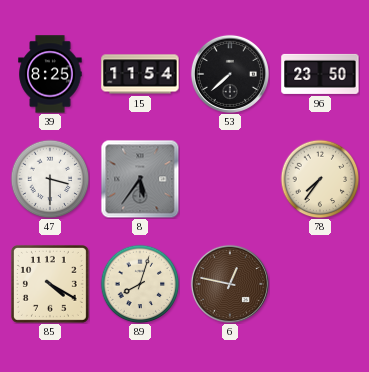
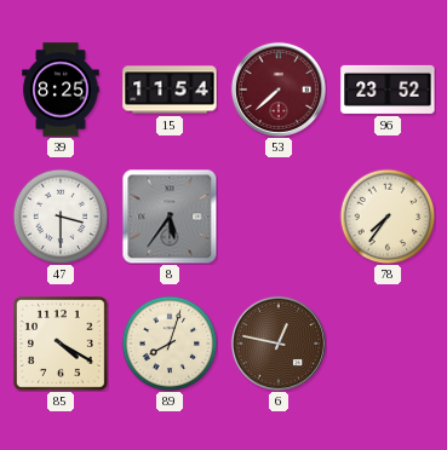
53 dial: black -> burgundy (279, 90)
96: 23:50 -> 23:52 (388, 90)
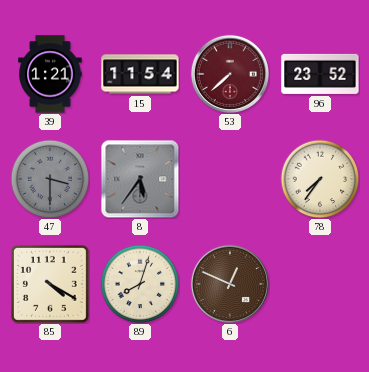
39: 8:25 -> 1:21 (50, 74)
47 dial: white -> grey (50, 179)
6: 12:47 -> 12:49 (230, 284)
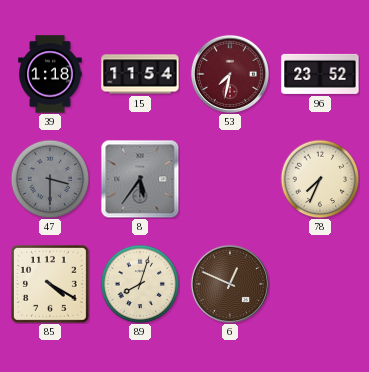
39: 1:21 -> 1:18 (50, 74)
53: 7:38 -> 7:32 (230, 74)
78: 7:36 -> 7:34 (320, 179)
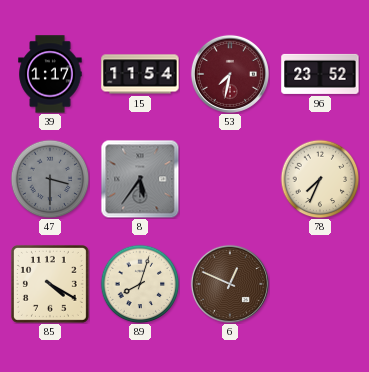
39: 1:18 -> 1:17 (50, 74)
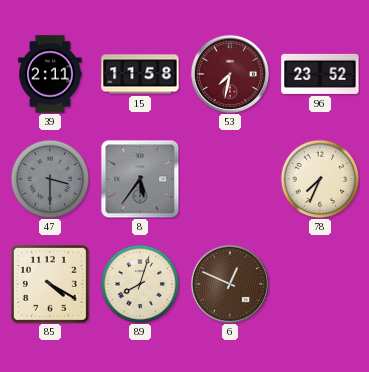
39: 1:17 -> 2:11 (50, 74)
15: 11:54 -> 11:58 (140, 74)
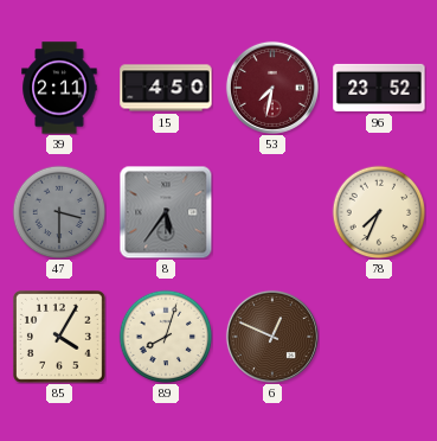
15: 11:58 -> 4:50 (166, 88)
85: 4:20 -> 4:05 (59, 337)
